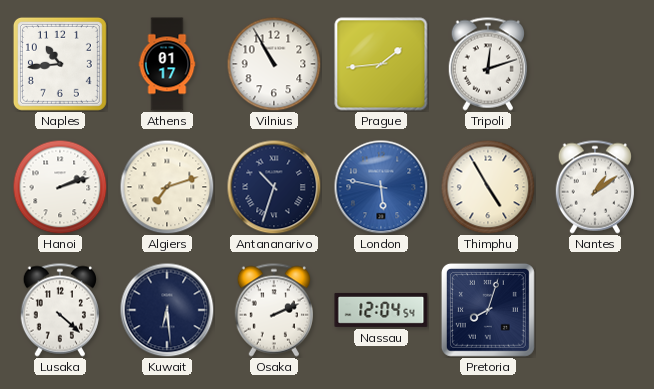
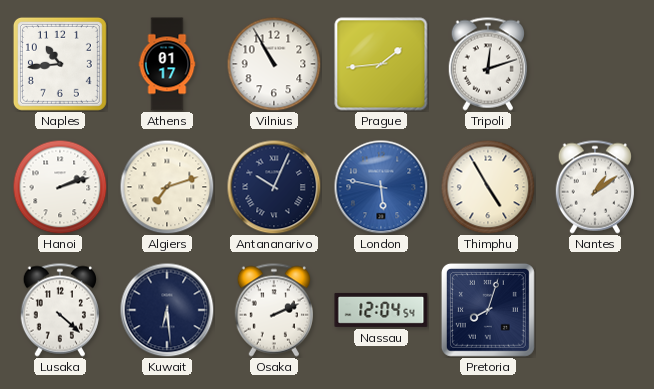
Antananarivo: 10:33 -> 10:04 (274, 187)
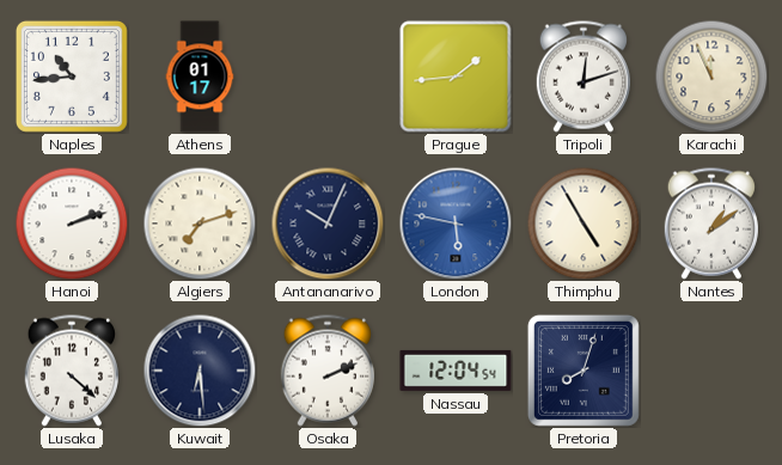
Vilnius: 10:55 -> none (274, 64)
Karachi: none -> 11:56 (711, 77)
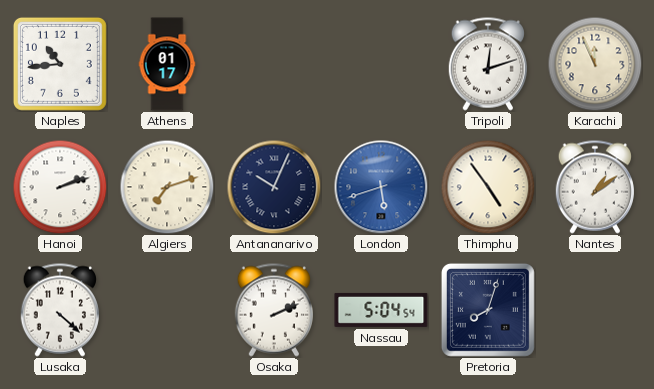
Prague: 1:44 -> none (456, 77)
London: 5:47 -> 5:42 (381, 187)
Thimphu: 4:55 -> 4:54 (488, 187)
Kuwait: 6:29 -> none (200, 371)
Nassau: 12:04 -> 5:04 (381, 310)
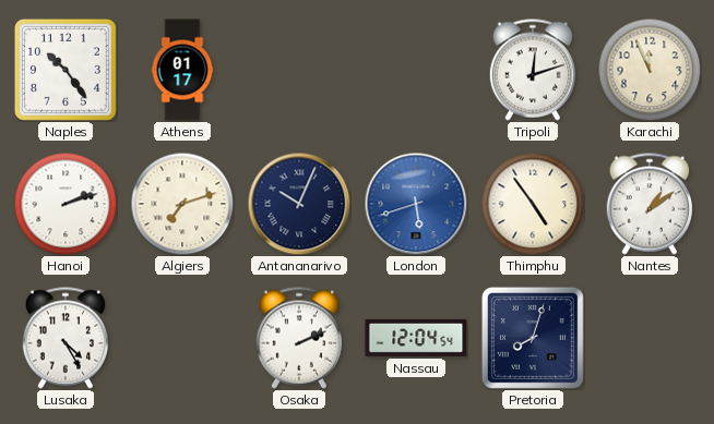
Naples: 10:44 -> 10:24 (66, 70)
Lusaka: 4:22 -> 4:25 (66, 338)
Nassau: 5:04 -> 12:04 (416, 338)
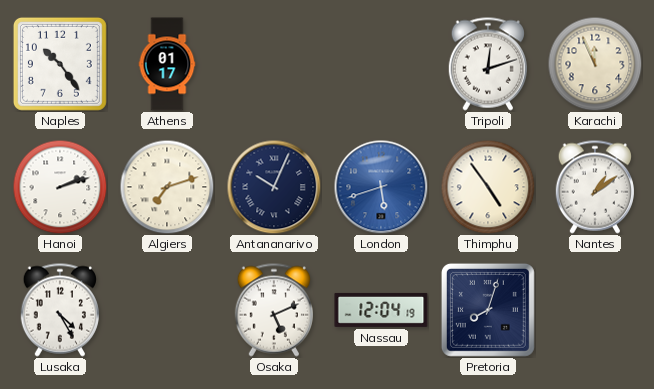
Osaka: 2:11 -> 5:11 (274, 310)
Nassau: 12:04:54 -> 12:04:19 (381, 310)
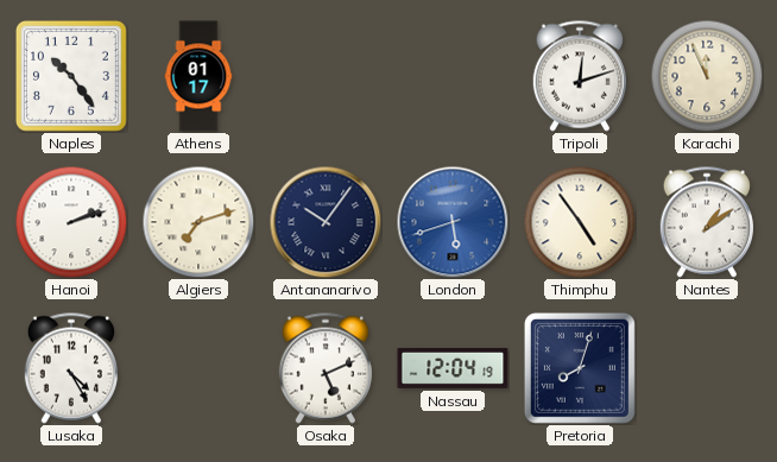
Antananarivo: 10:04 -> 10:06 (326, 222)
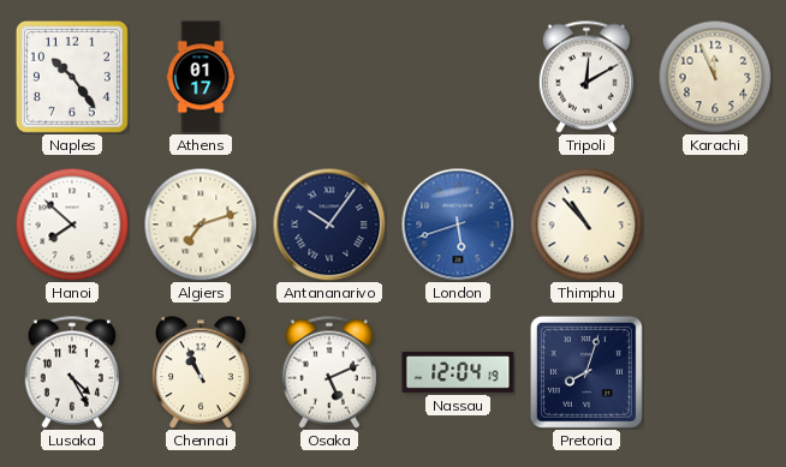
Tripoli: 12:12 -> 12:10 (586, 77)
Hanoi: 2:12 -> 7:52 (72, 224)
Thimphu: 4:54 -> 10:53 (586, 224)
Nantes: 1:09 -> none (707, 222)
Chennai: none -> 10:56 (202, 372)
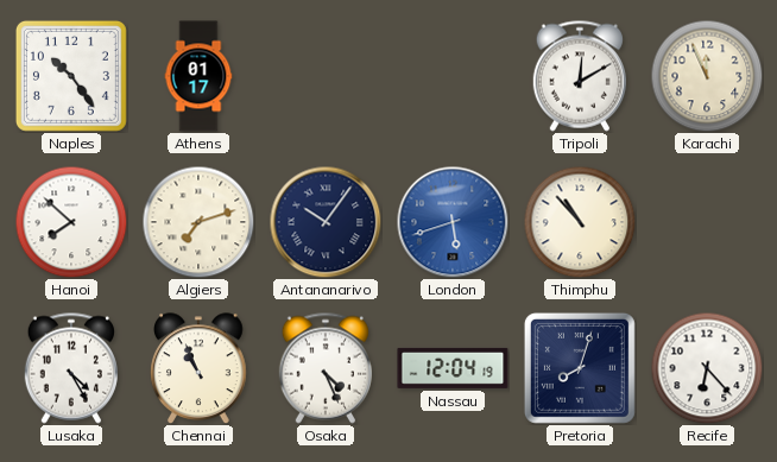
Osaka: 5:11 -> 4:26 (326, 368)
Recife: none -> 6:23 (707, 368)
